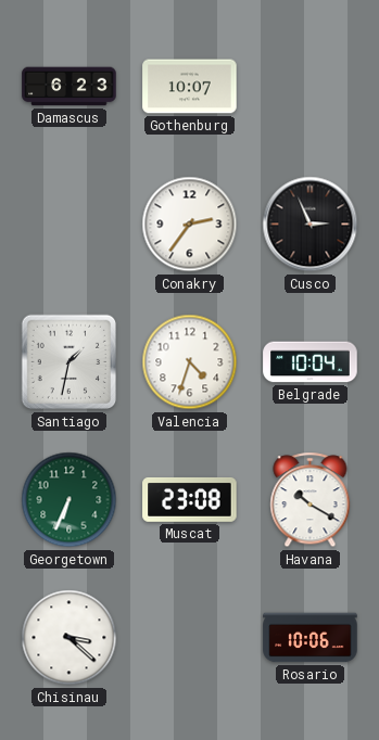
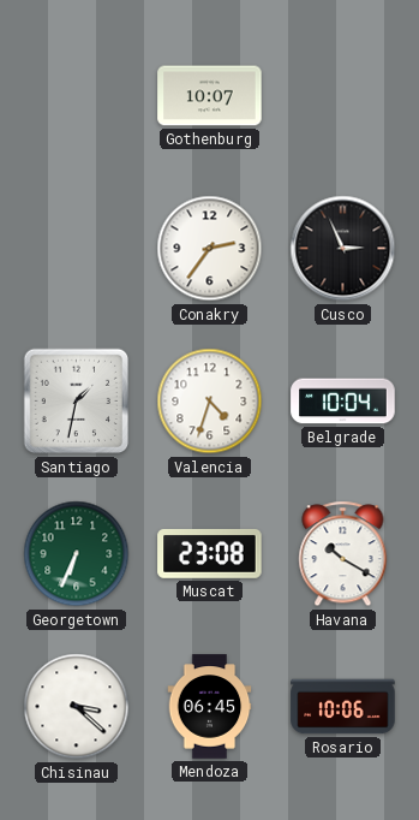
Damascus: 6:23 -> none (70, 87)
Mendoza: none -> 06:45 (210, 707)
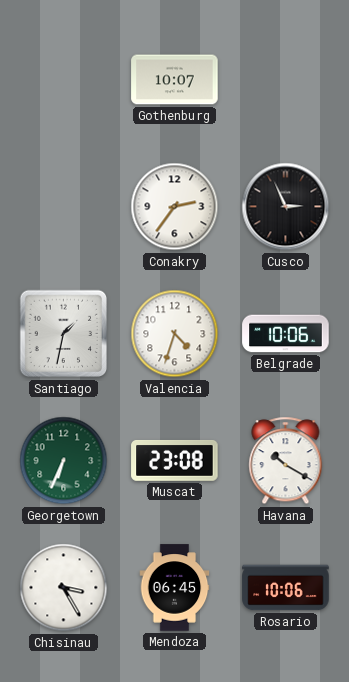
Belgrade: 10:04 -> 10:06 (286, 334)
Chisinau: 3:22 -> 3:25 (64, 588)
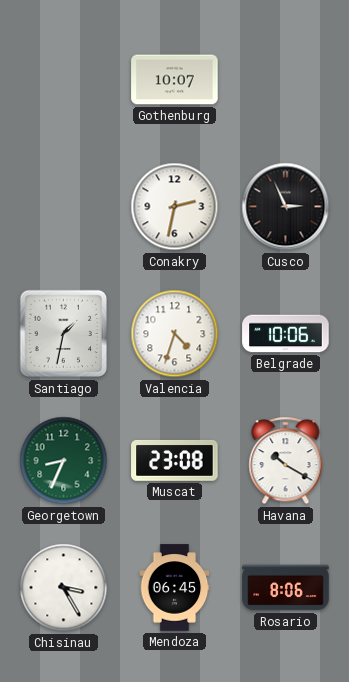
Conakry: 2:36 -> 2:32 (175, 207)
Georgetown: 6:34 -> 8:34 (64, 461)
Rosario: 10:06 -> 8:06 (286, 588)
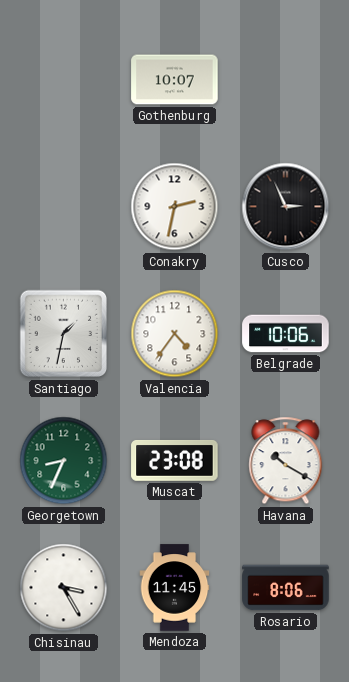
Valencia: 4:33 -> 4:36 (175, 334)
Mendoza: 06:45 -> 11:45 (175, 588)
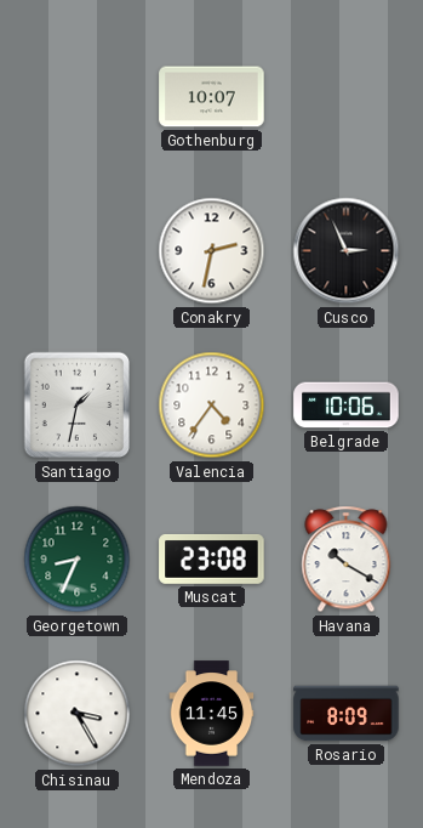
Rosario: 8:06 -> 8:09 (347, 714)
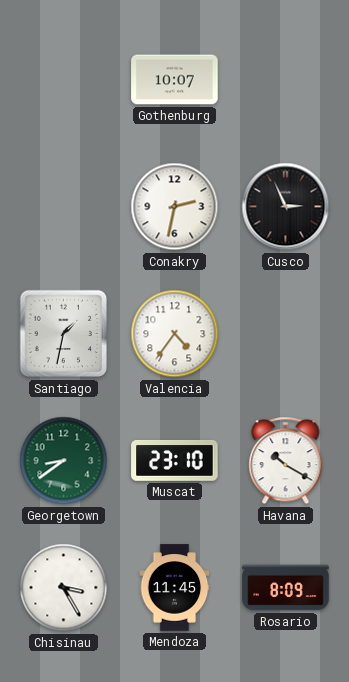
Belgrade: 10:06 -> none (347, 406)
Georgetown: 8:34 -> 8:39 (64, 461)
Muscat: 23:08 -> 23:10 (175, 461)
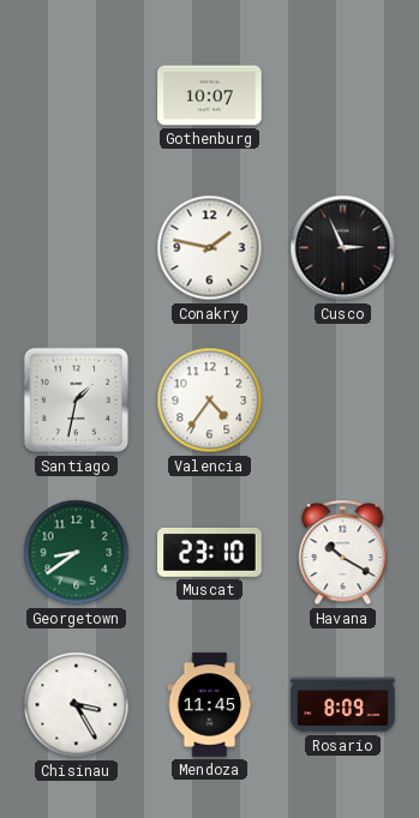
Conakry: 2:32 -> 1:47 (210, 248)
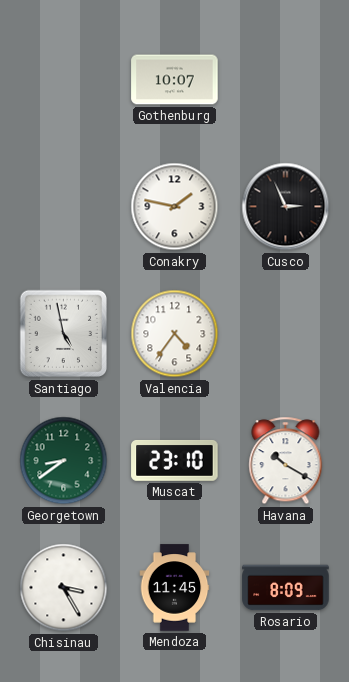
Santiago: 1:32 -> 4:58 (64, 334)
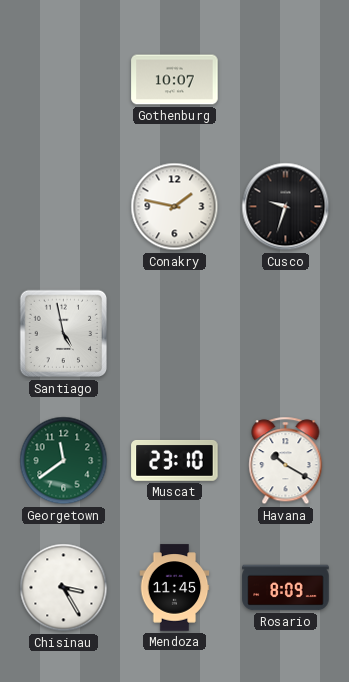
Cusco: 2:56 -> 9:33 (286, 207)
Valencia: 4:36 -> none (175, 334)
Georgetown: 8:39 -> 11:39 (64, 461)
